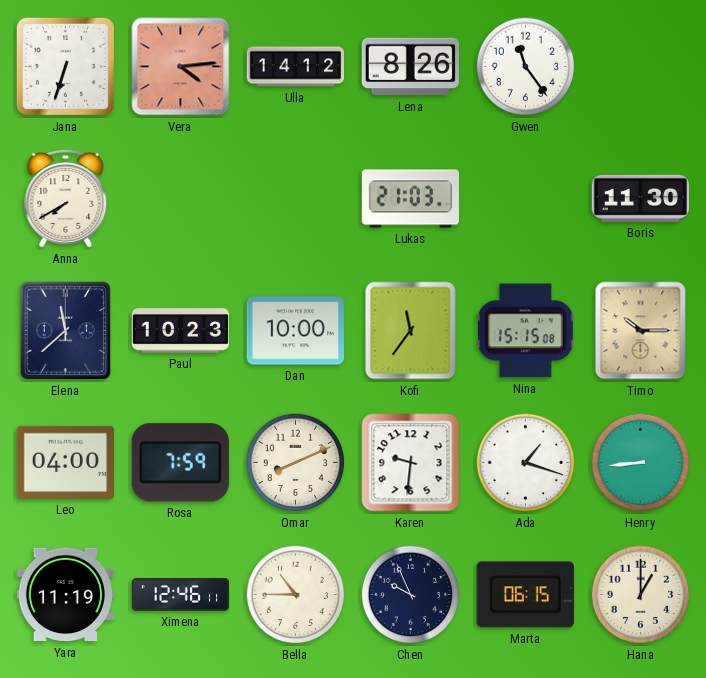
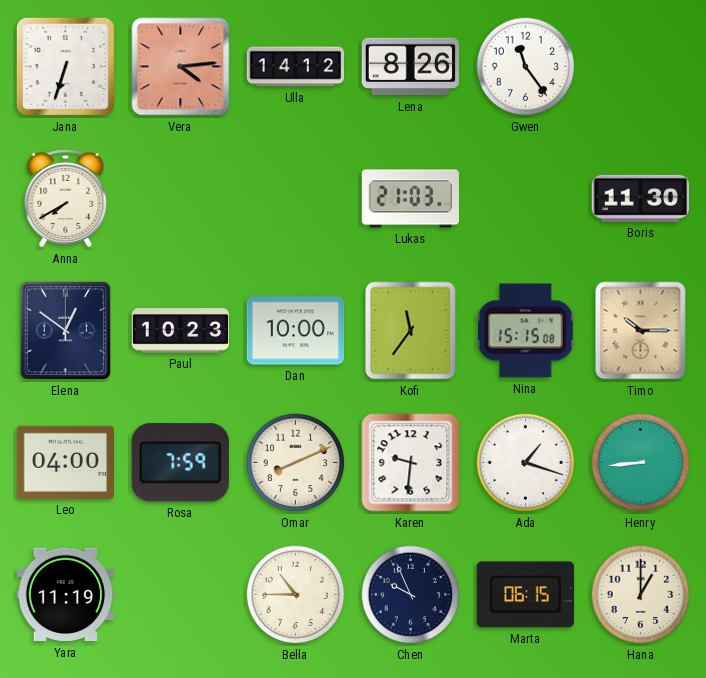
Elena: 11:38 -> 12:51 (65, 330)
Ximena: 12:46 -> none (181, 595)
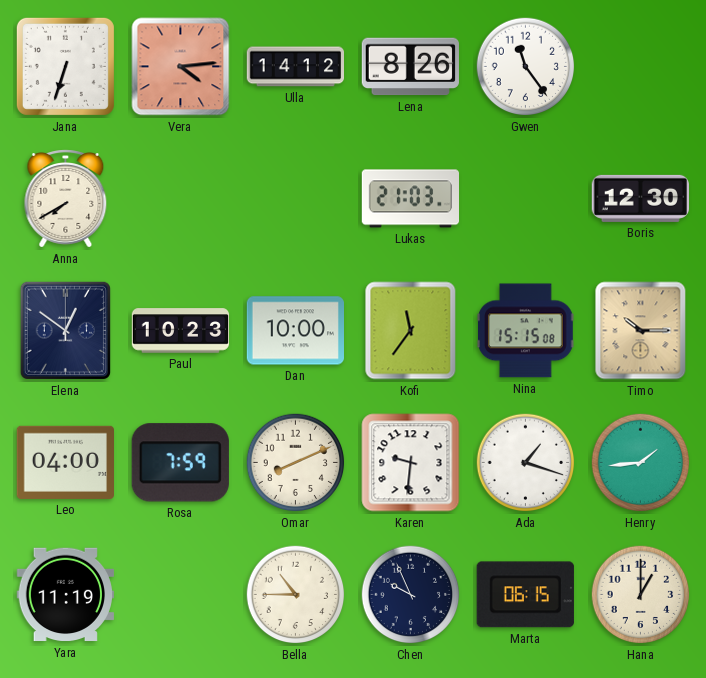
Boris: 11:30 -> 12:30 (640, 198)
Henry: 8:44 -> 1:44 (641, 463)
